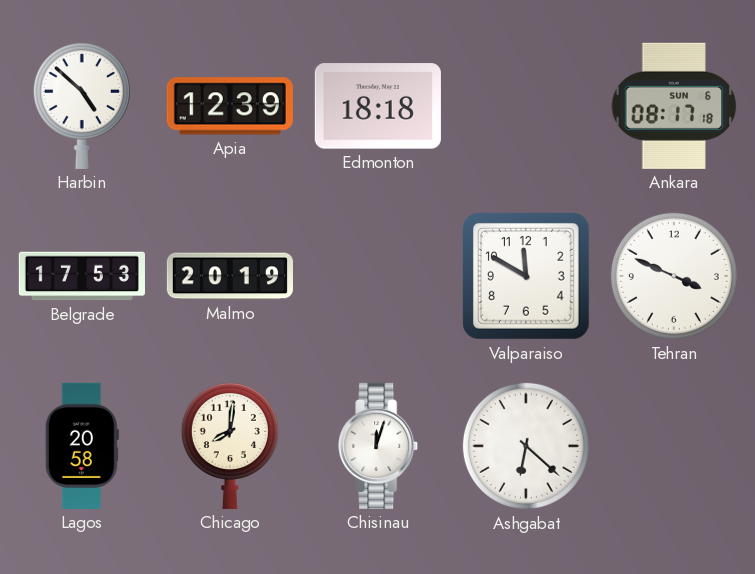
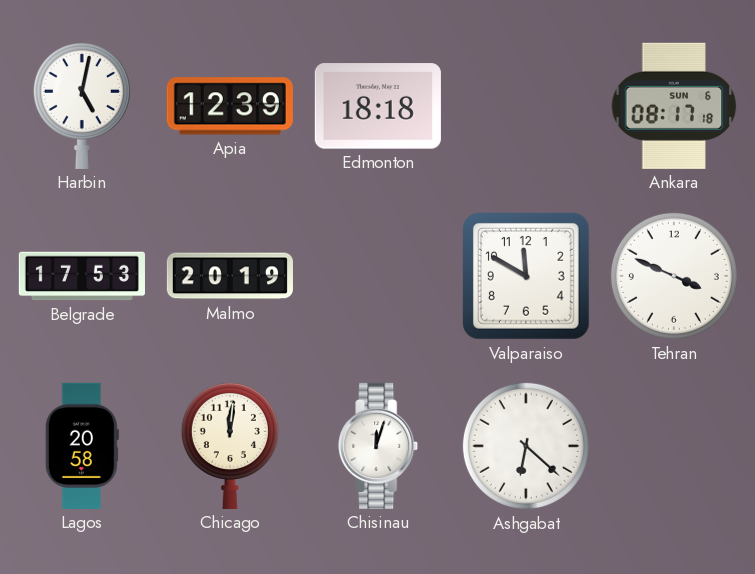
Harbin: 4:52 -> 5:02 (82, 105)
Chicago: 8:01 -> 12:01 (230, 445)
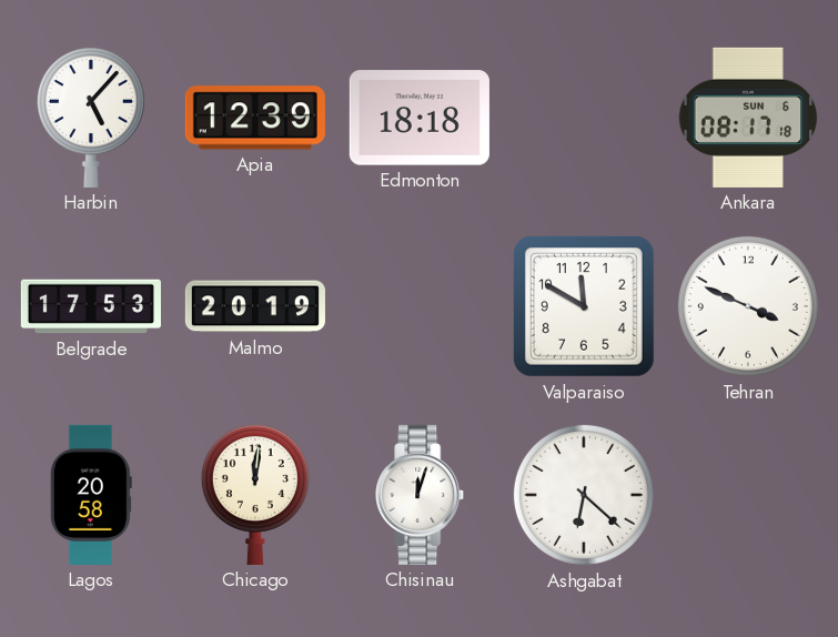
Harbin: 5:02 -> 5:07 (91, 117)
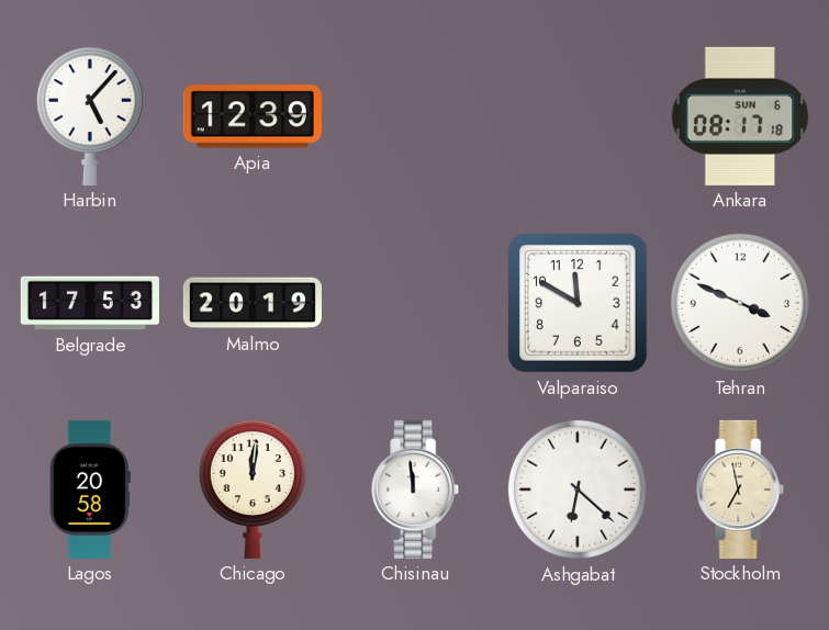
Edmonton: 18:18 -> none (420, 118)
Chisinau: 12:03 -> 11:59 (416, 490)
Stockholm: none -> 6:58 (741, 490)
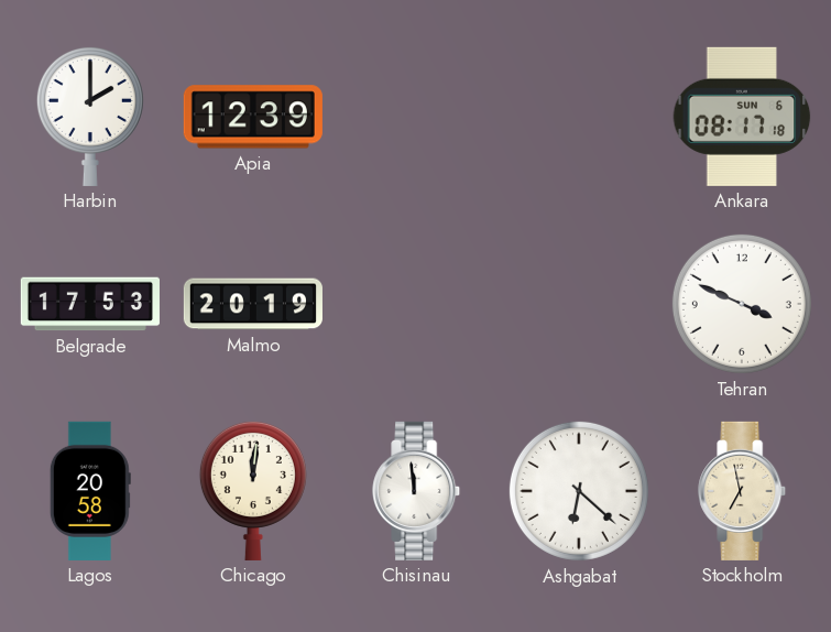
Harbin: 5:07 -> 2:00 (90, 116)
Valparaiso: 11:50 -> none (579, 304)
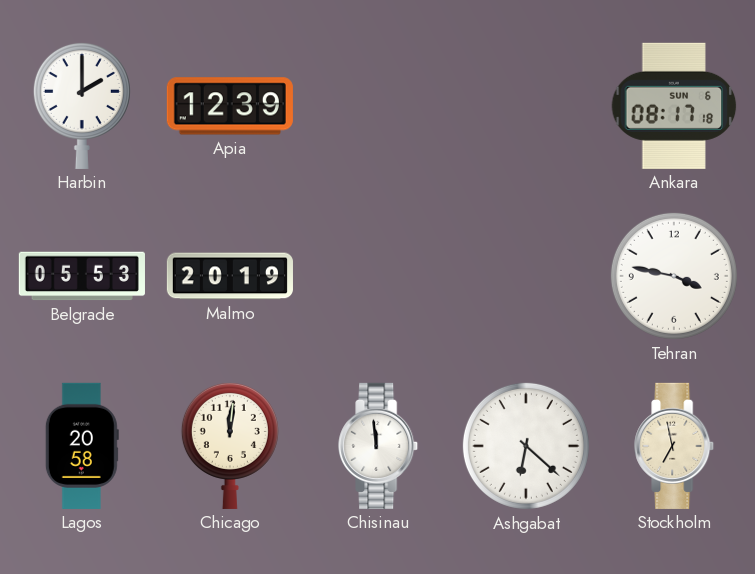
Belgrade: 17:53 -> 05:53 (82, 276)
Tehran: 3:49 -> 3:47 (674, 276)
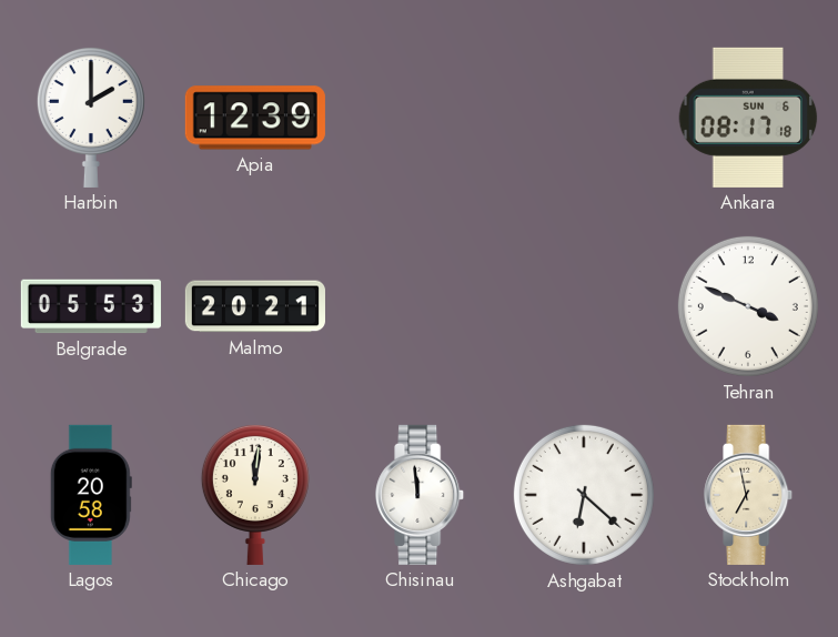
Malmo: 20:19 -> 20:21 (255, 306)
Tehran: 3:47 -> 3:49 (748, 306)
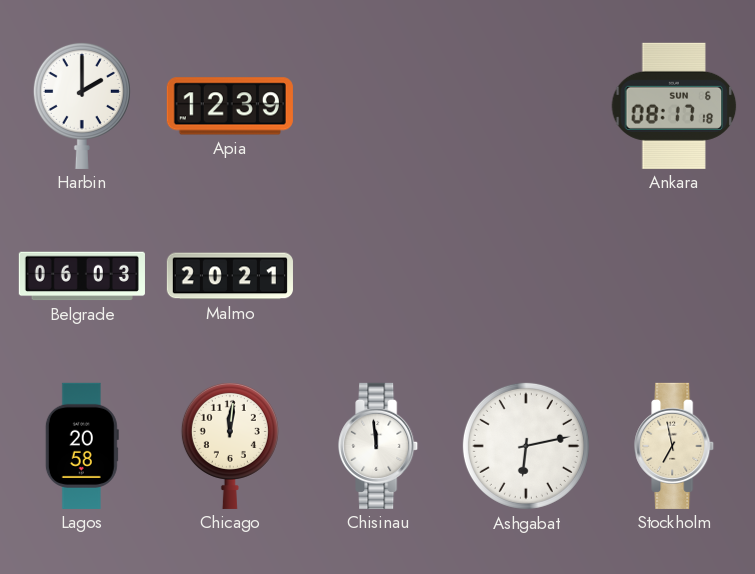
Belgrade: 05:53 -> 06:03 (82, 276)
Tehran: 3:49 -> none (748, 306)
Ashgabat: 6:22 -> 6:13 (526, 446)
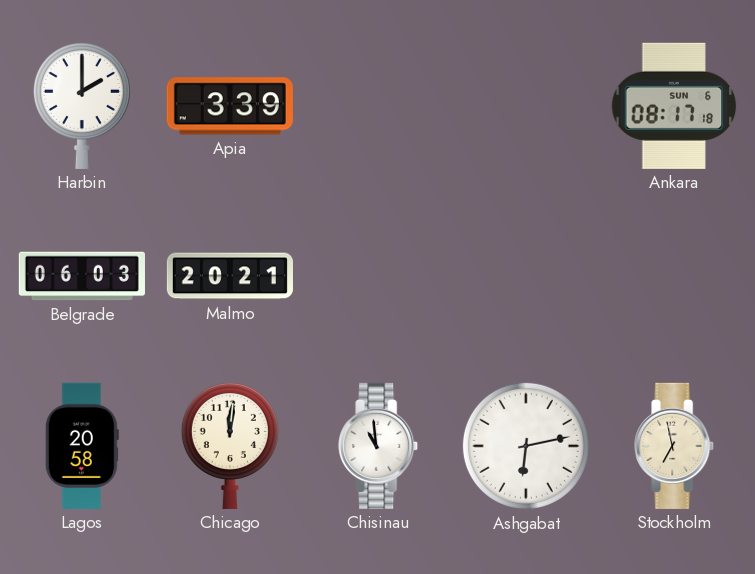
Apia: 12:39 -> 3:39 (230, 106)
Chisinau: 11:59 -> 10:59 (379, 446)
